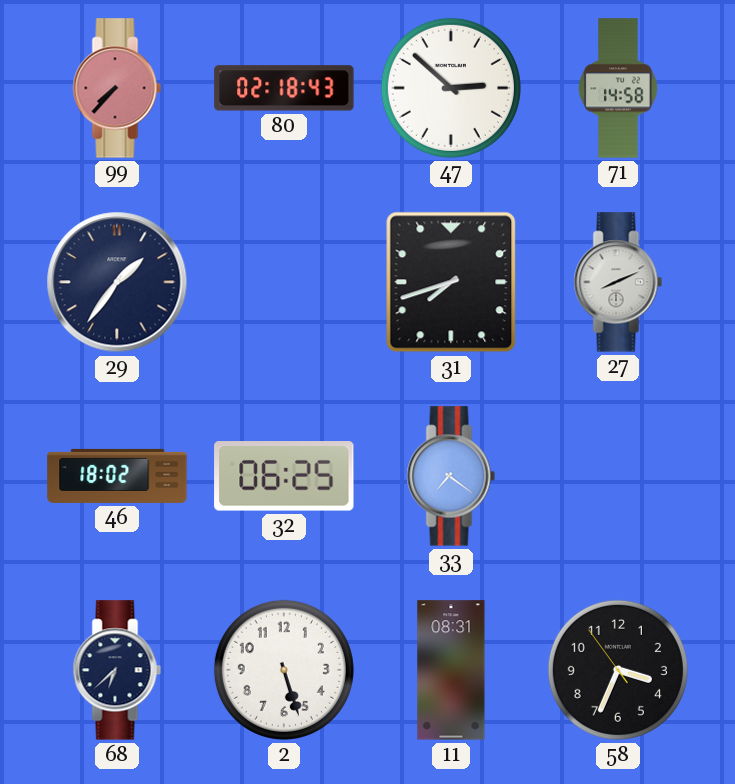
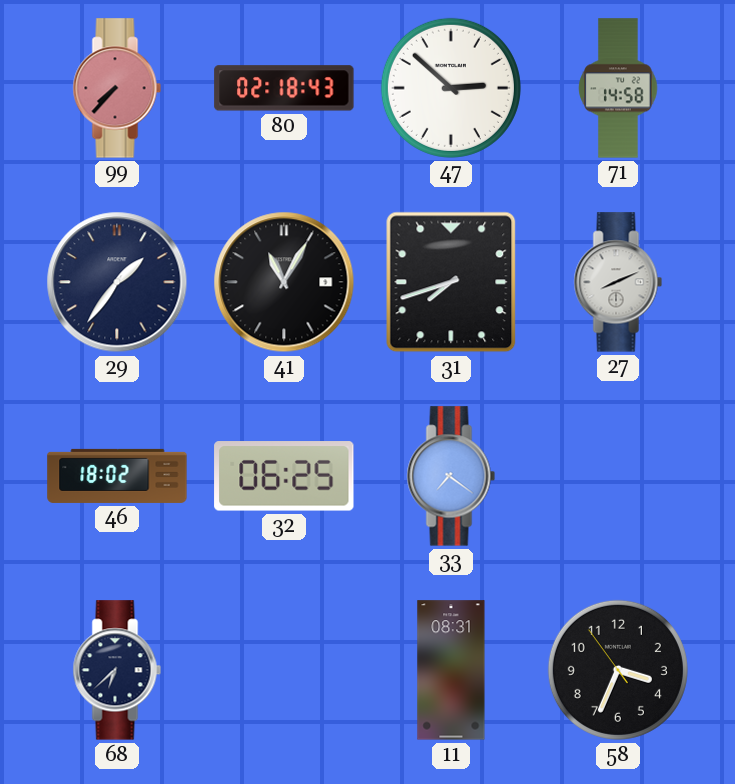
41: none -> 11:05 (284, 282)
2: 5:27 -> none (284, 670)
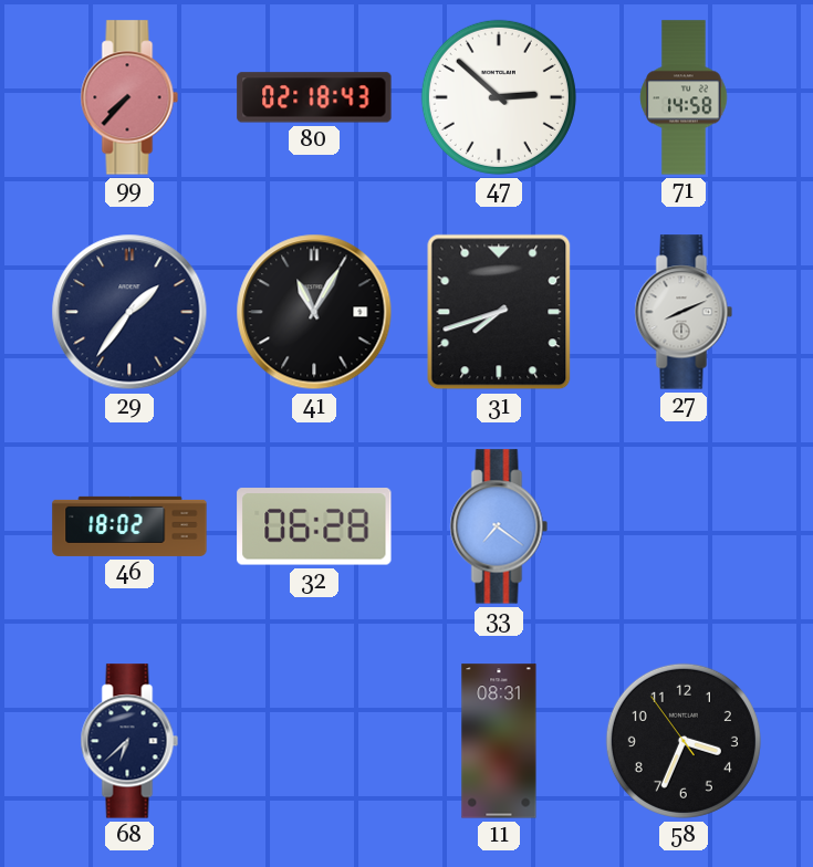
32: 06:25 -> 06:28 (314, 526)
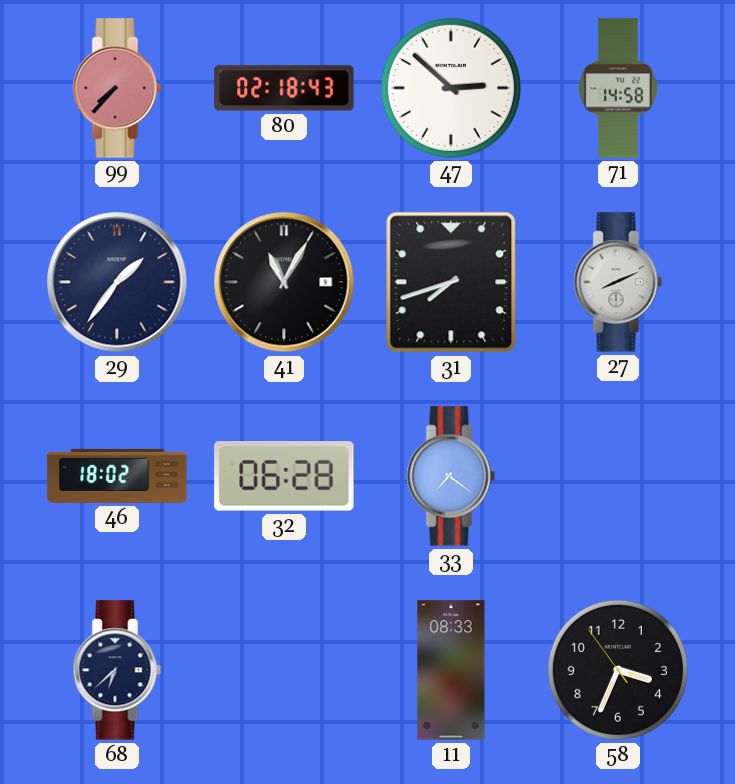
11: 08:31 -> 08:33 (451, 670)
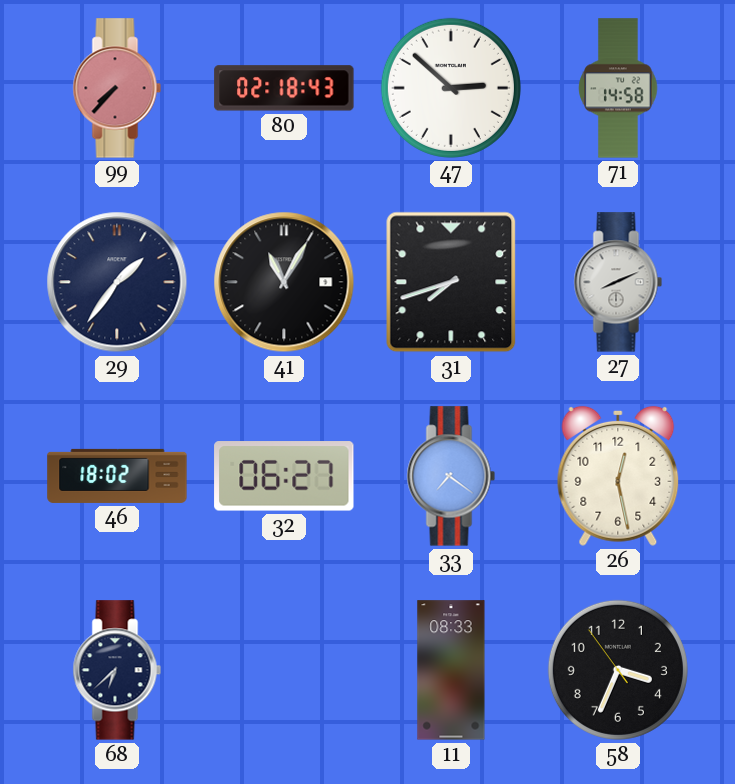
32: 06:28 -> 06:27 (284, 476)
26: none -> 12:28 (618, 476)
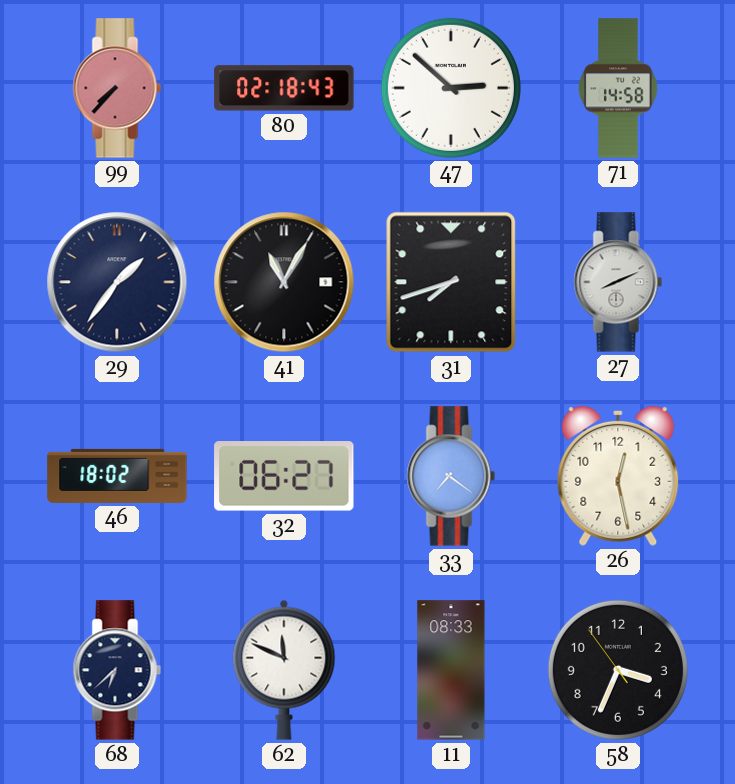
62: none -> 11:49 (284, 670)
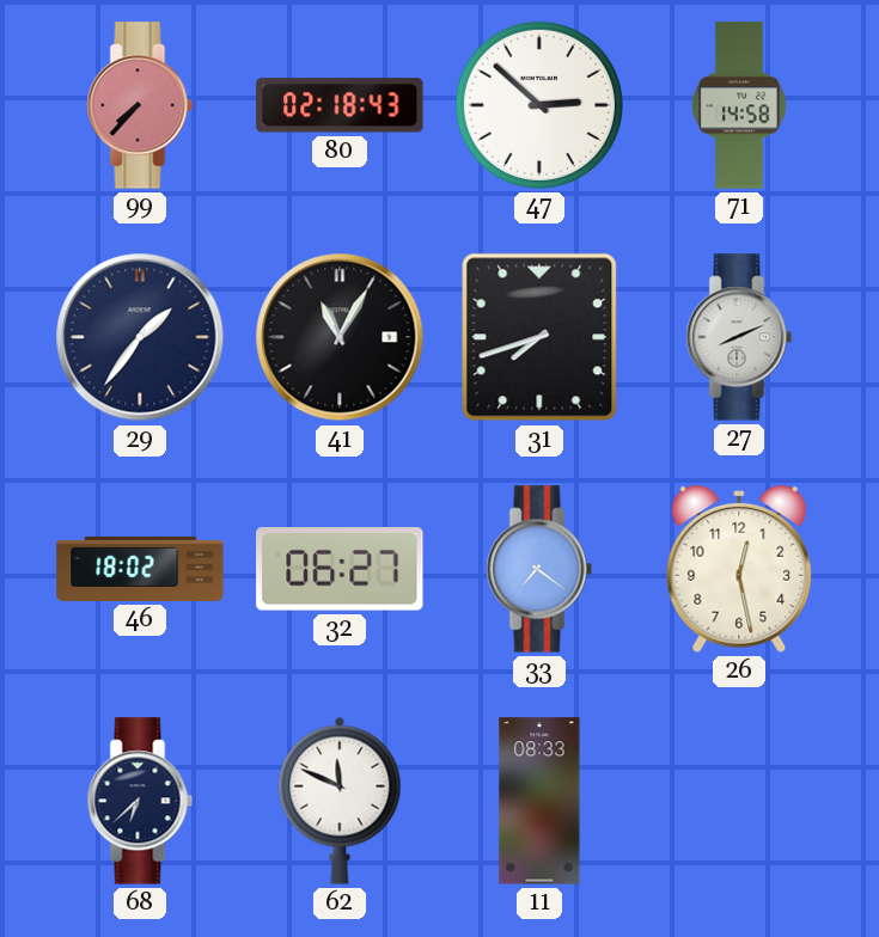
58: 3:33 -> none (618, 670)
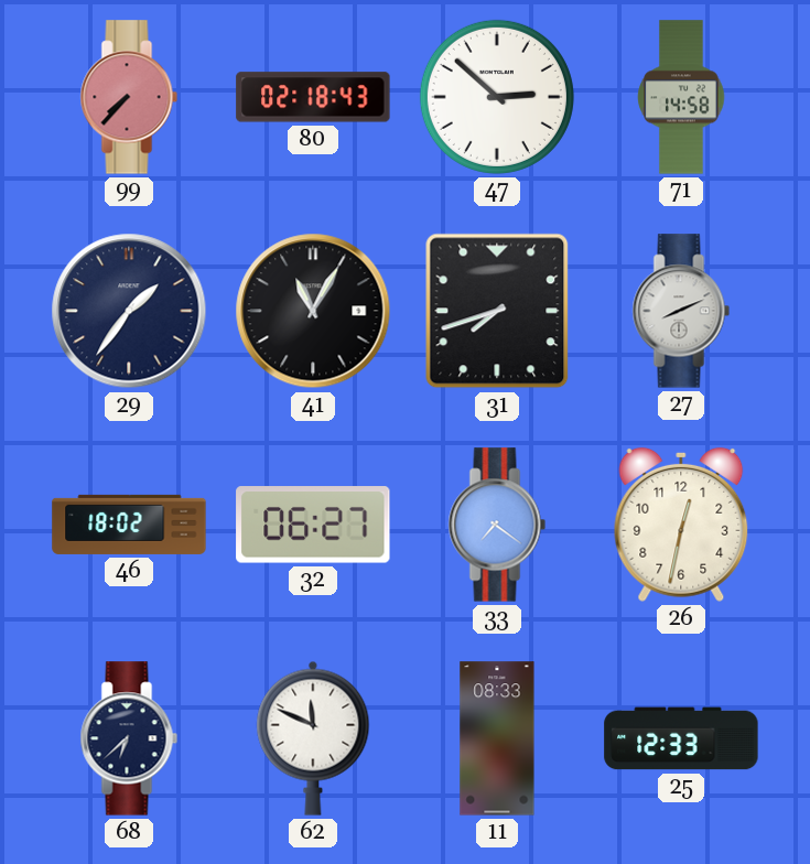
26: 12:28 -> 12:32 (681, 525)
25: none -> 12:33 (681, 738)
